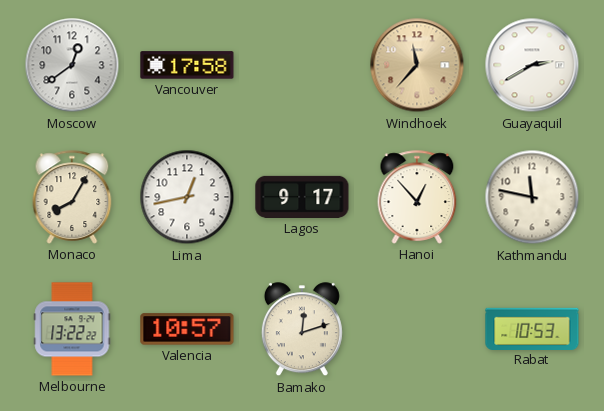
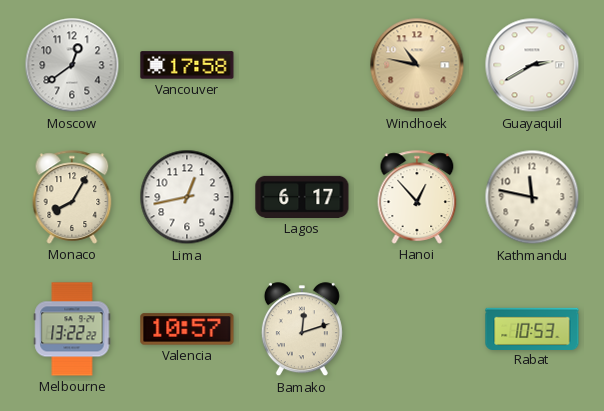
Windhoek: 11:37 -> 10:47 (417, 65)
Lagos: 9:17 -> 6:17 (302, 197)
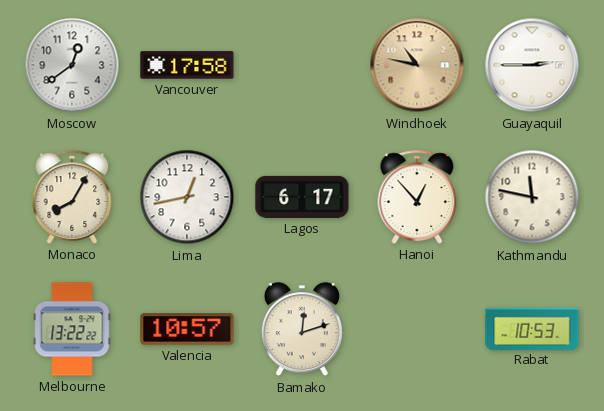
Guayaquil: 2:40 -> 2:45 (532, 65)
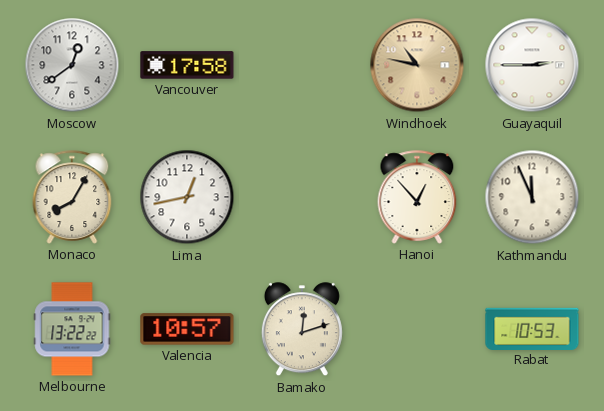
Lagos: 6:17 -> none (302, 197)
Kathmandu: 11:47 -> 11:56 (532, 197)
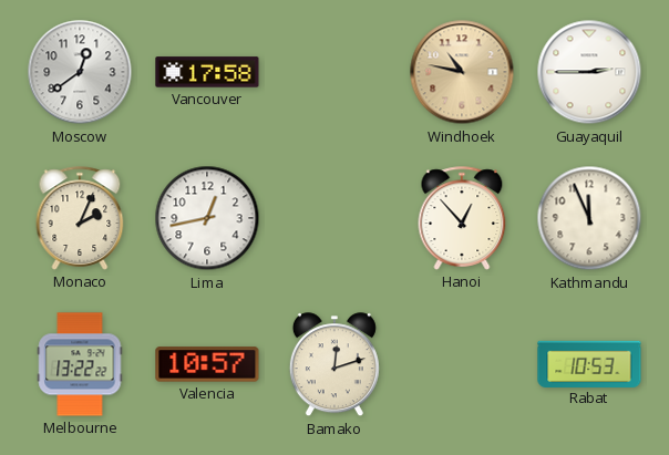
Monaco: 8:05 -> 2:04 (80, 218)
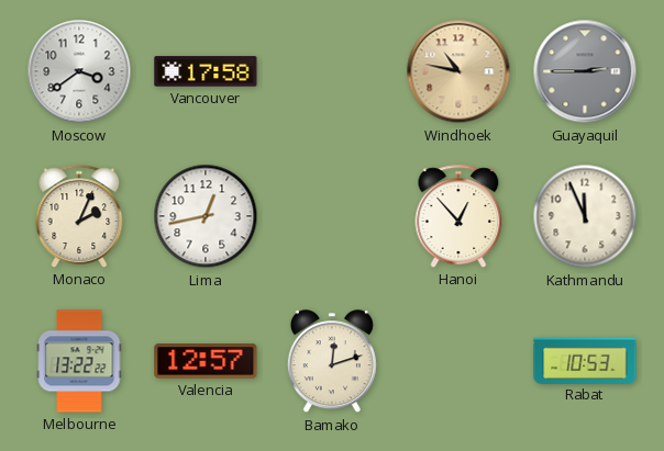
Moscow: 12:39 -> 3:39 (79, 71)
Guayaquil dial: white -> grey (585, 71)
Valencia: 10:57 -> 12:57 (206, 361)
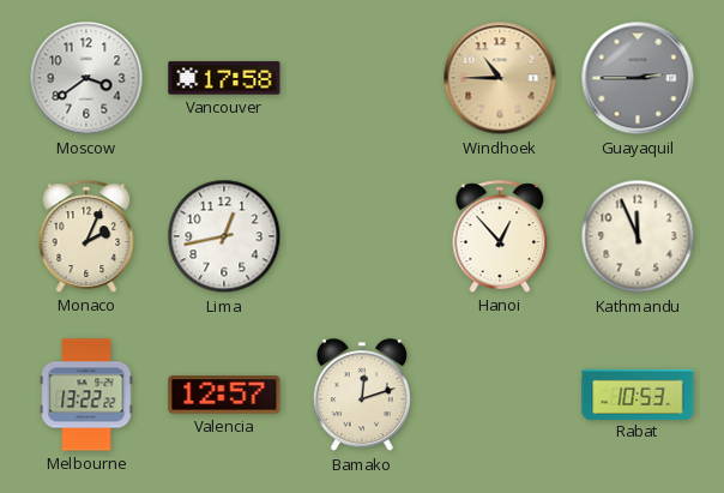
Windhoek: 10:47 -> 10:45 (500, 78)
